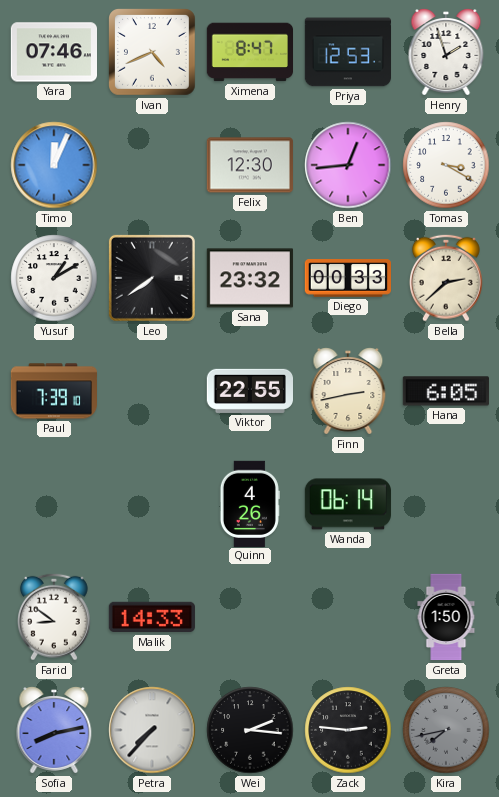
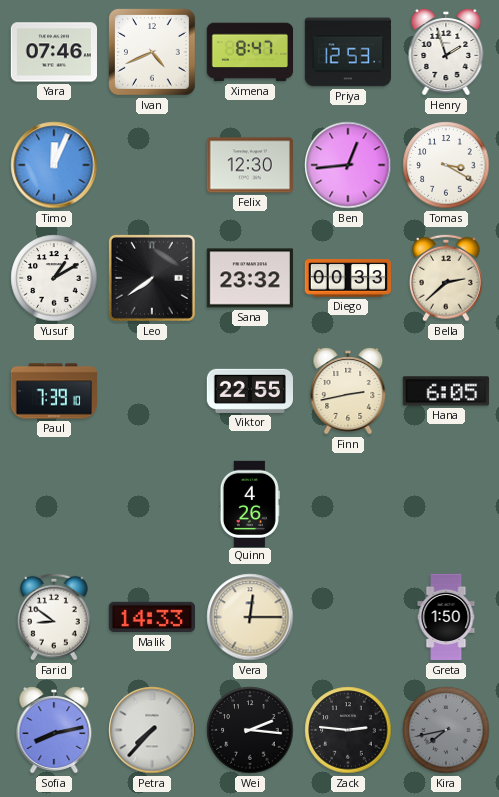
Wanda: 06:14 -> none (347, 504)
Vera: none -> 12:15 (250, 617)
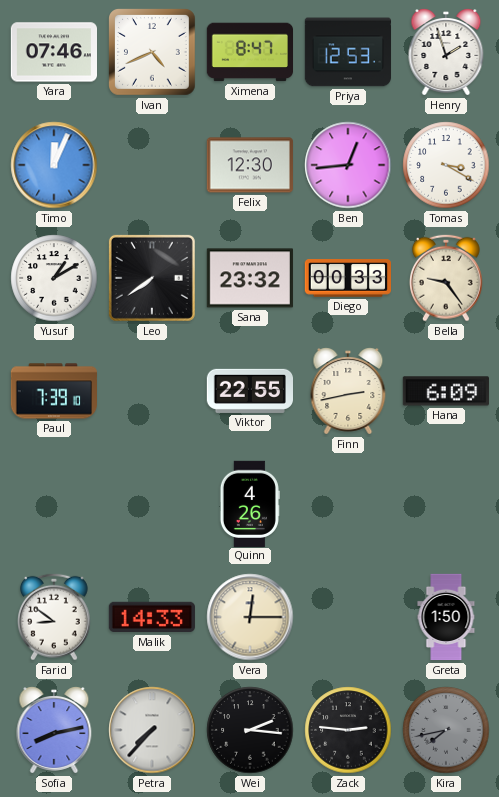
Bella: 2:38 -> 9:24 (446, 278)
Hana: 6:05 -> 6:09 (446, 391)
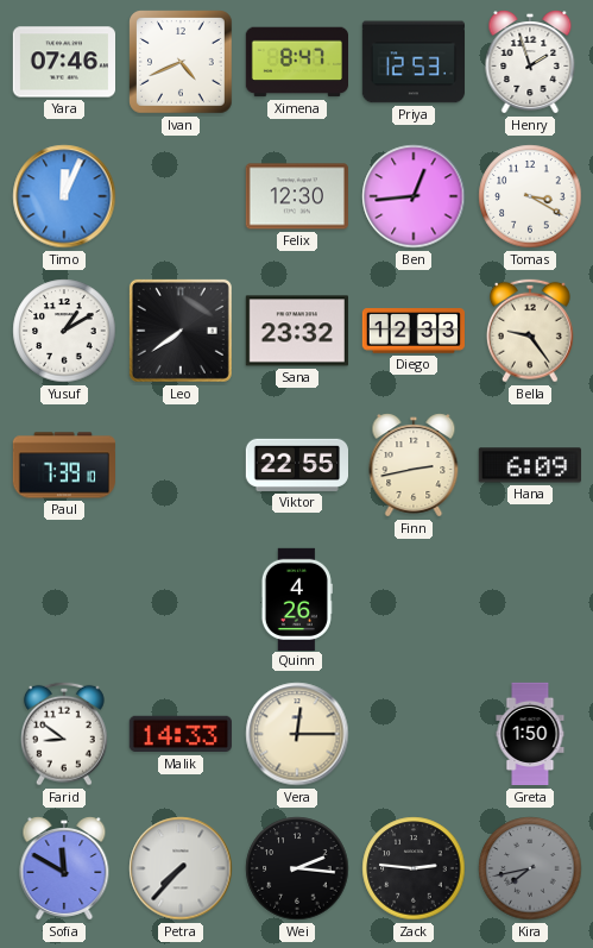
Diego: 00:33 -> 12:33 (412, 331)
Sofia: 8:13 -> 11:50 (64, 868)
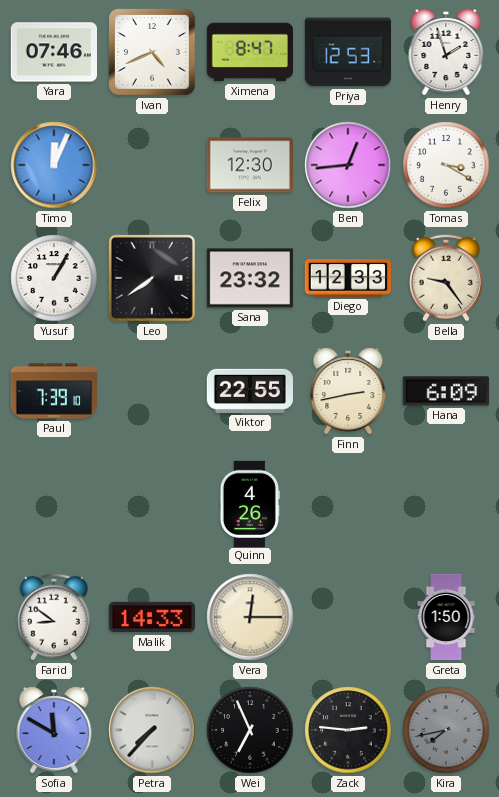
Yusuf: 1:10 -> 1:05 (54, 278)
Wei: 2:16 -> 6:56 (250, 730)
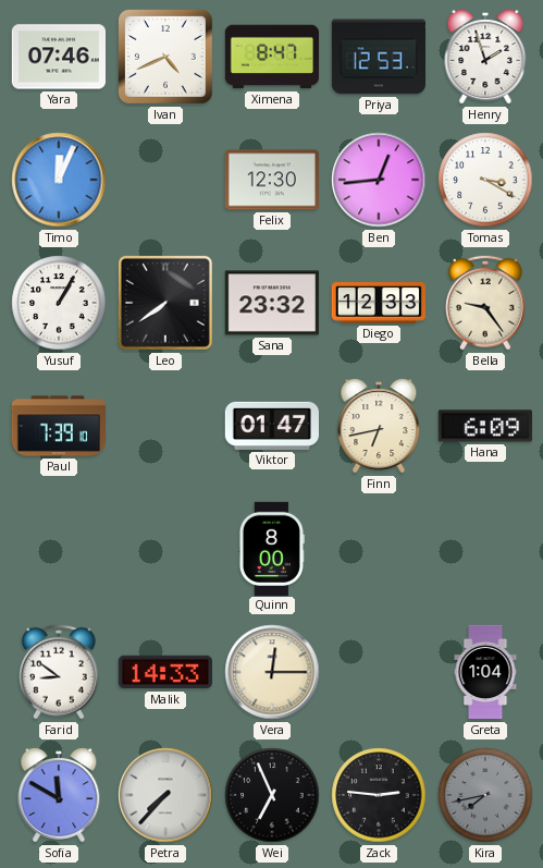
Viktor: 22:55 -> 01:47 (271, 426)
Finn: 2:43 -> 6:43 (379, 426)
Quinn: 4:26 -> 8:00 (272, 548)
Greta: 1:50 -> 1:04 (485, 672)
